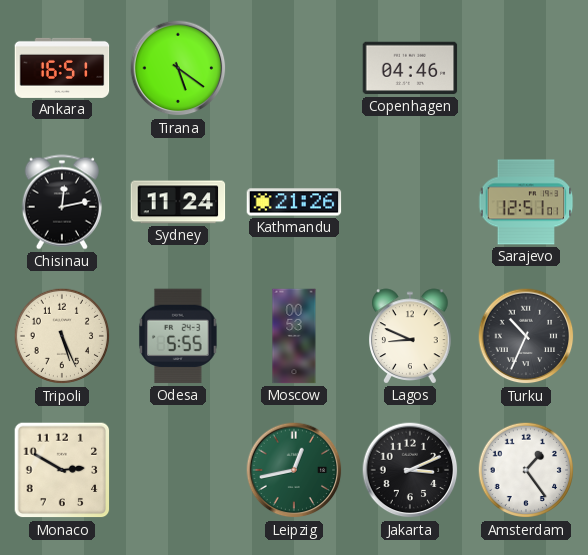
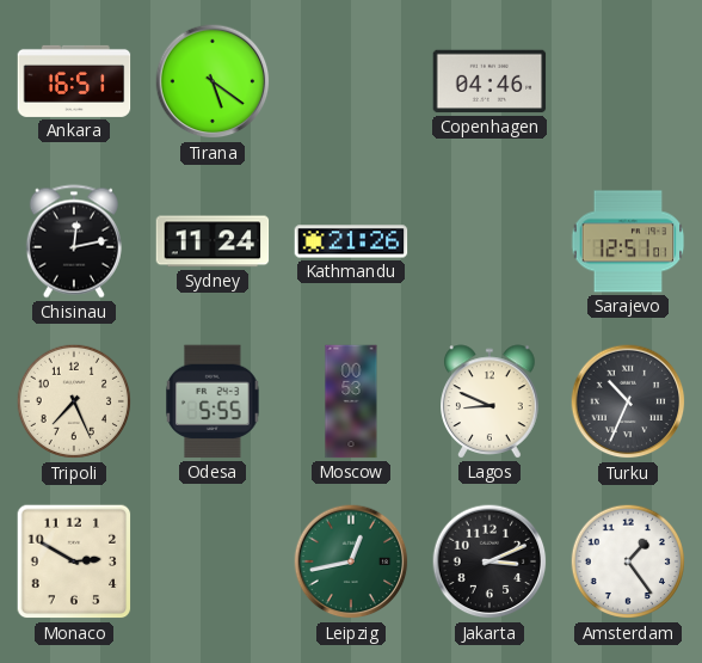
Tripoli: 5:26 -> 7:26 (74, 401)
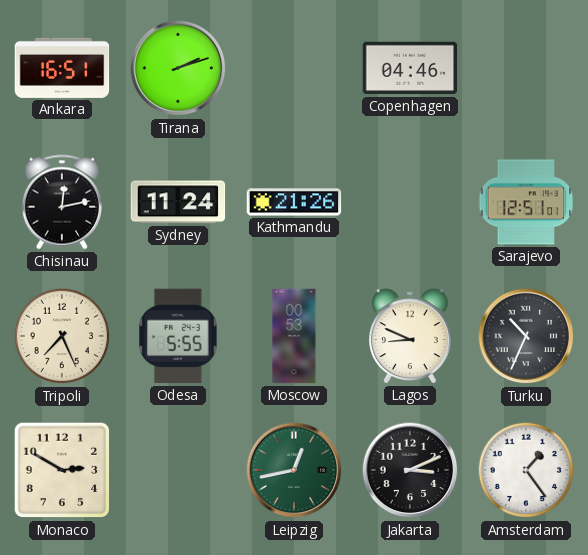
Tirana: 5:21 -> 2:12 (178, 68)
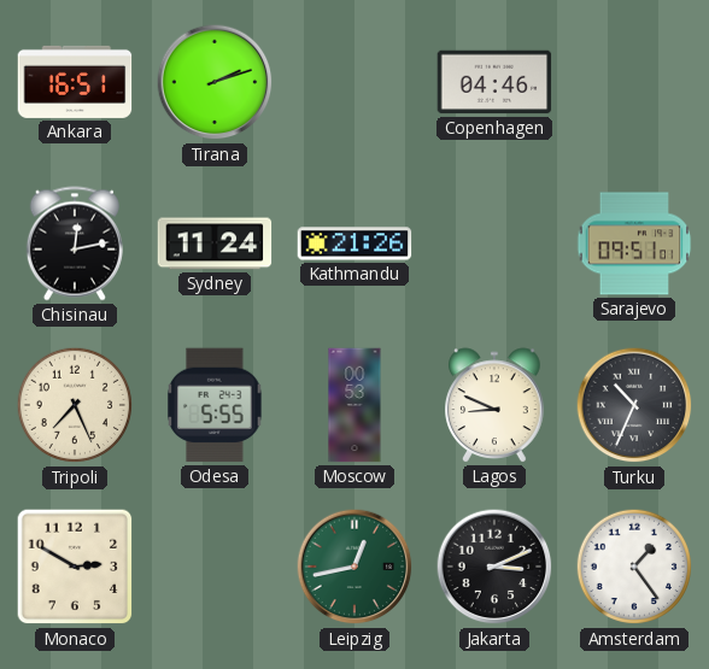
Sarajevo: 12:51 -> 09:51 (634, 243)
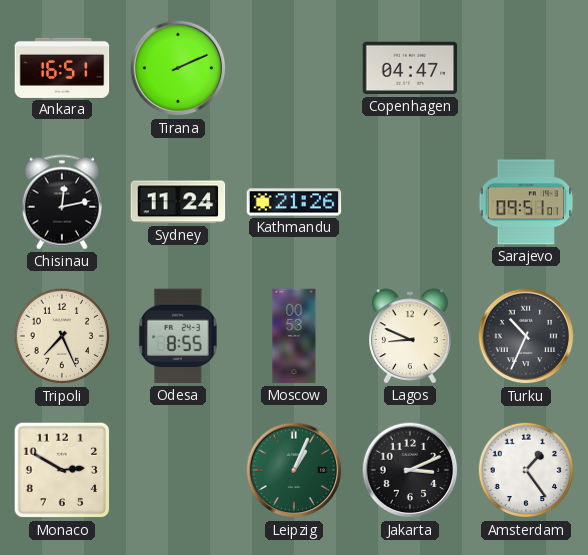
Tirana: 2:12 -> 2:11 (178, 68)
Copenhagen: 04:46 -> 04:47 (410, 68)
Odesa: 5:55 -> 8:55 (178, 336)
Leipzig: 12:43 -> 1:04 (294, 470)
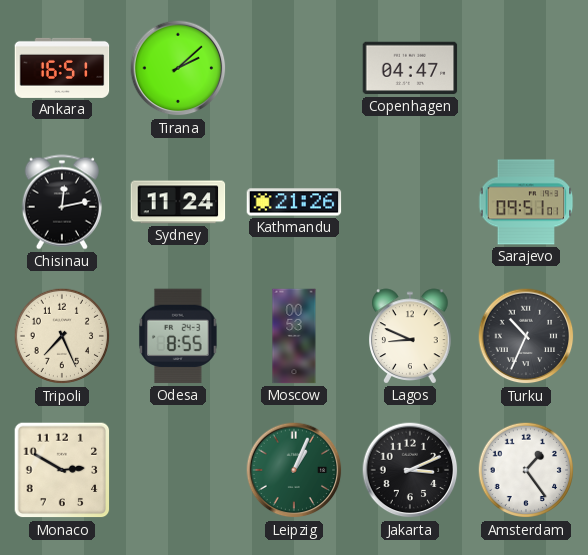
Tirana: 2:11 -> 2:08 (178, 68)
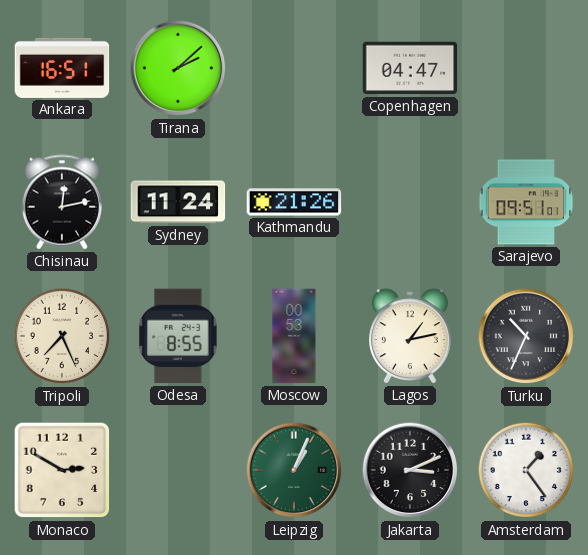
Lagos: 8:49 -> 1:13 (410, 336)
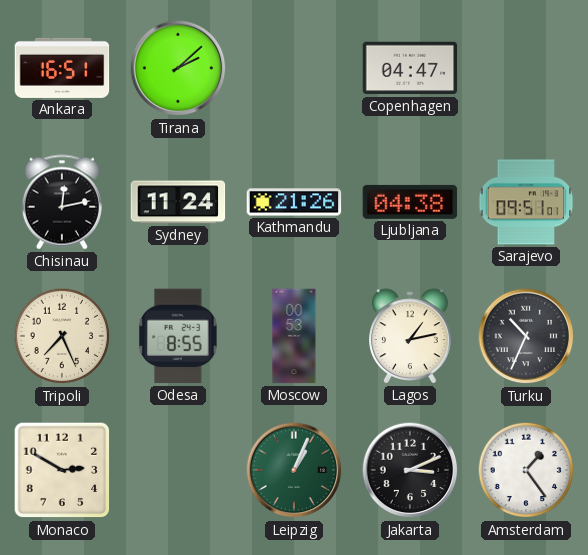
Ljubljana: none -> 04:38 (410, 202)
